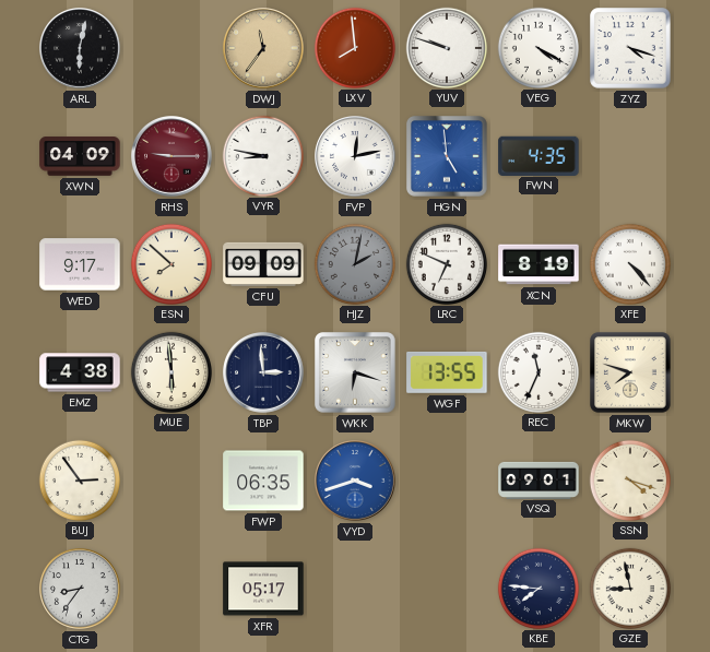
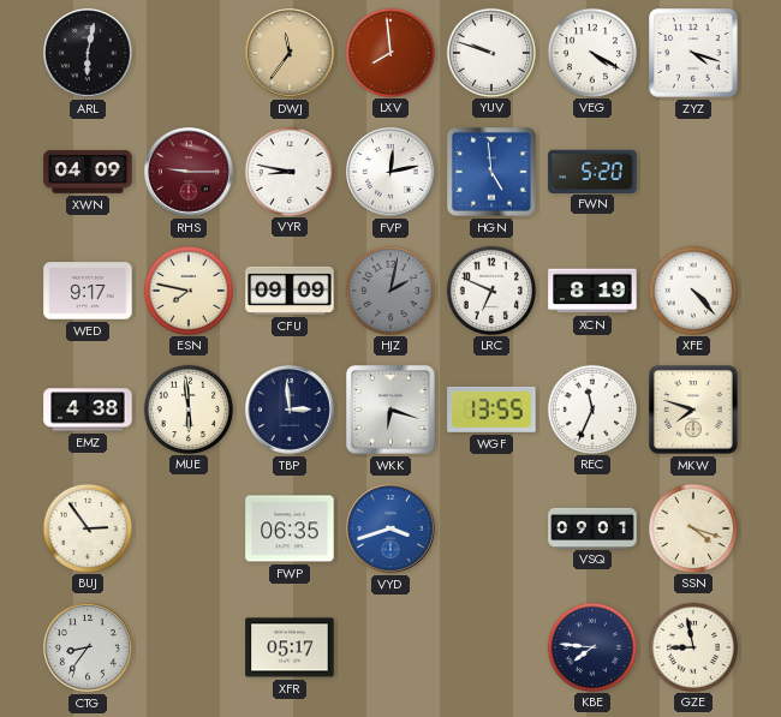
FWN: 4:35 -> 5:20 (592, 171)
ESN: 7:52 -> 7:47 (187, 289)
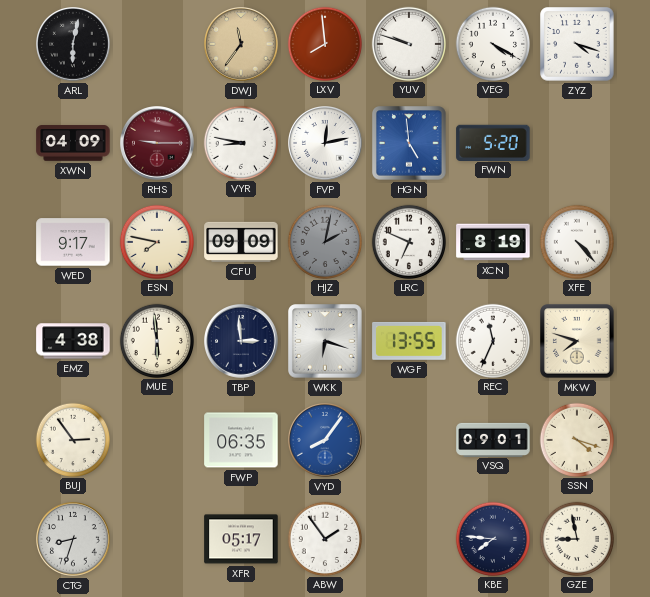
VYD: 3:42 -> 8:06 (326, 441)
CTG: 8:36 -> 8:33 (74, 540)
ABW: none -> 1:54 (324, 538)
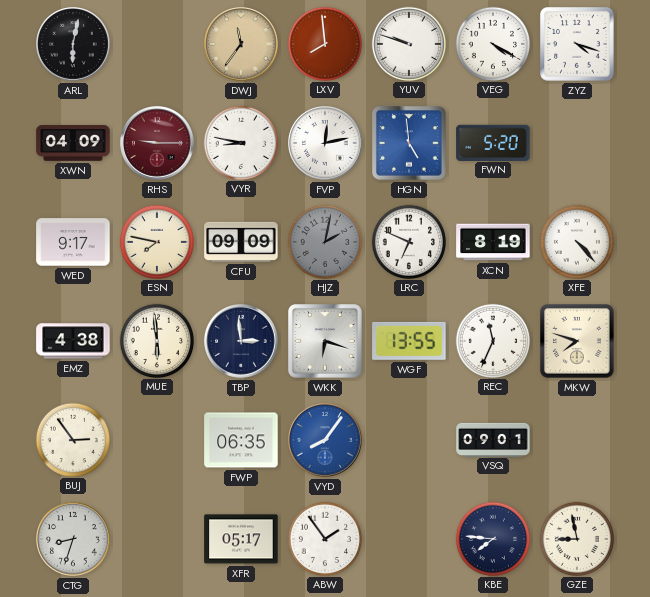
SSN: 4:18 -> none (576, 439)
